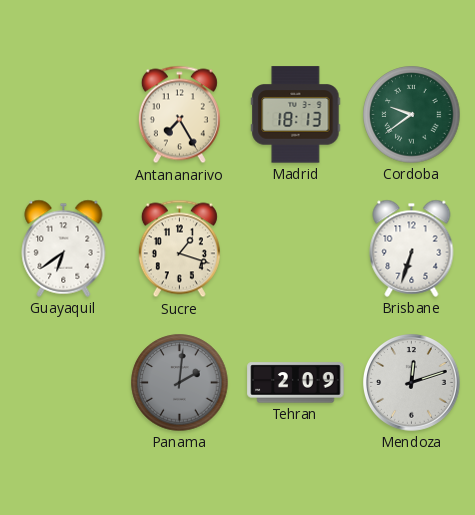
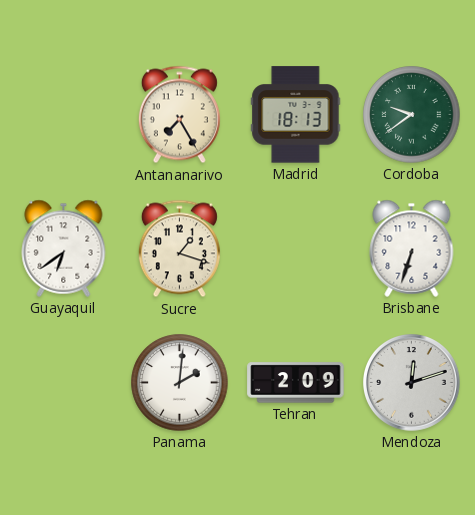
Panama dial: grey -> white (180, 383)
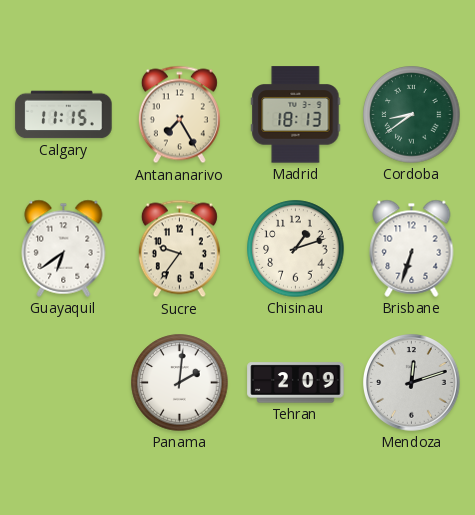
Calgary: none -> 11:15 (64, 115)
Cordoba: 9:39 -> 8:39 (412, 115)
Sucre: 1:18 -> 9:36 (179, 249)
Chisinau: none -> 1:12 (296, 249)
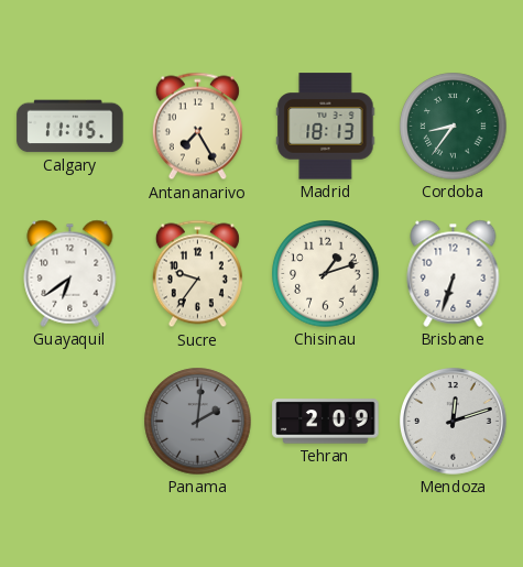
Cordoba: 8:39 -> 8:36 (454, 127)
Panama dial: white -> grey (198, 422)
